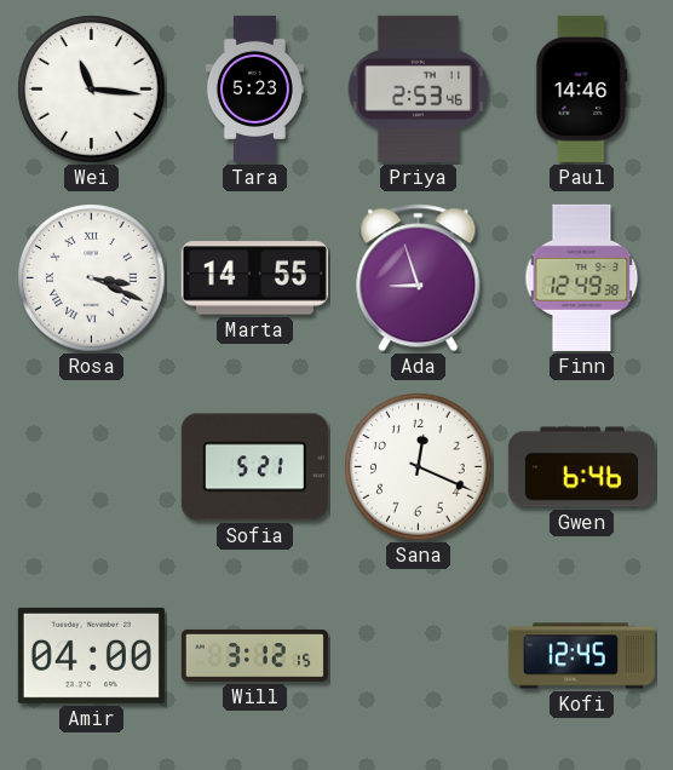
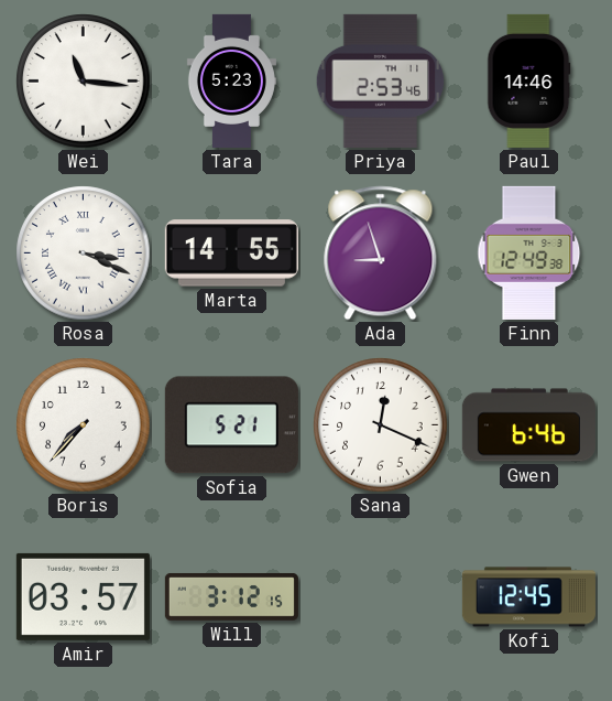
Boris: none -> 7:37 (84, 425)
Amir: 04:00 -> 03:57 (83, 596)
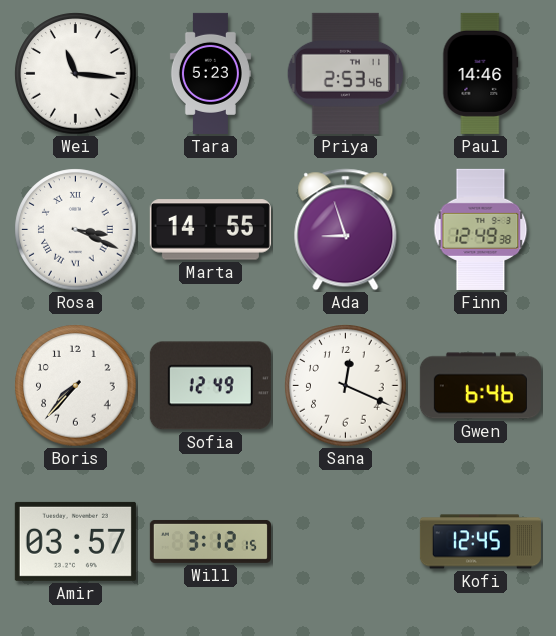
Sofia: 5:21 -> 12:49 (210, 386)
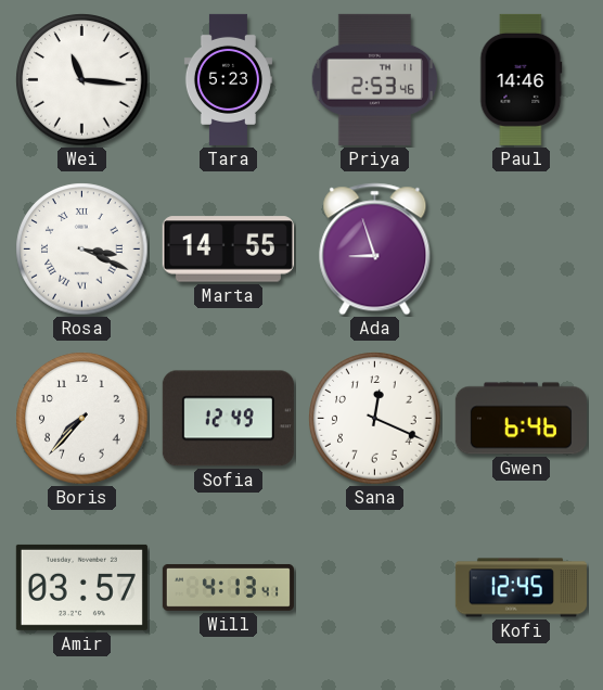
Finn: 12:49 -> none (481, 229)
Will: 3:12 -> 4:13 (228, 587)
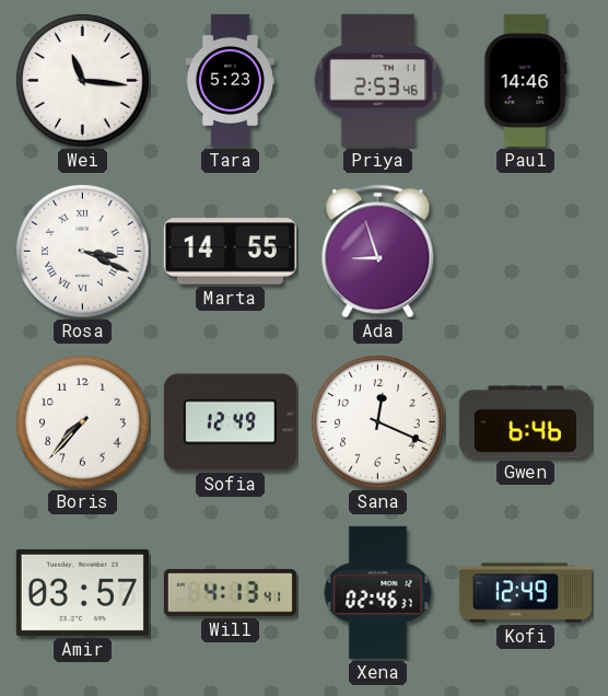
Xena: none -> 02:46 (378, 592)
Kofi: 12:45 -> 12:49 (525, 593)
